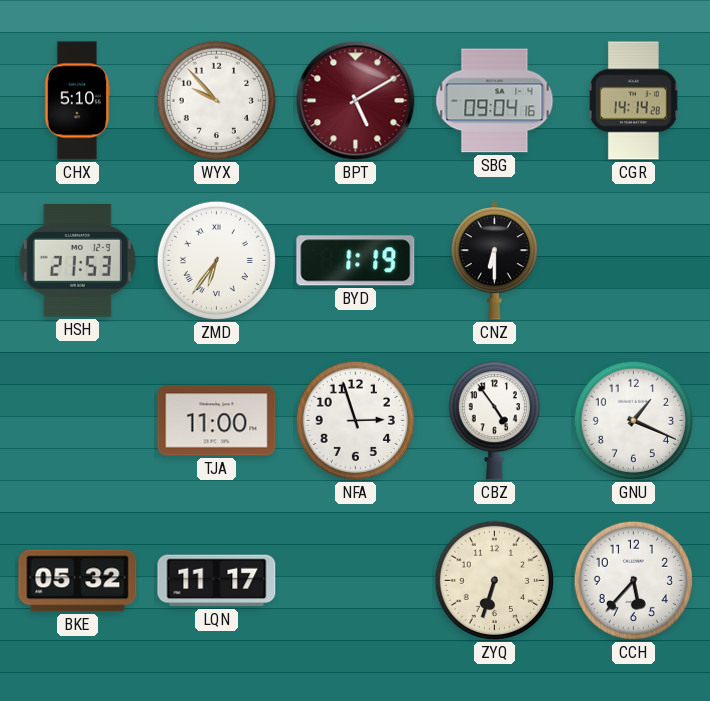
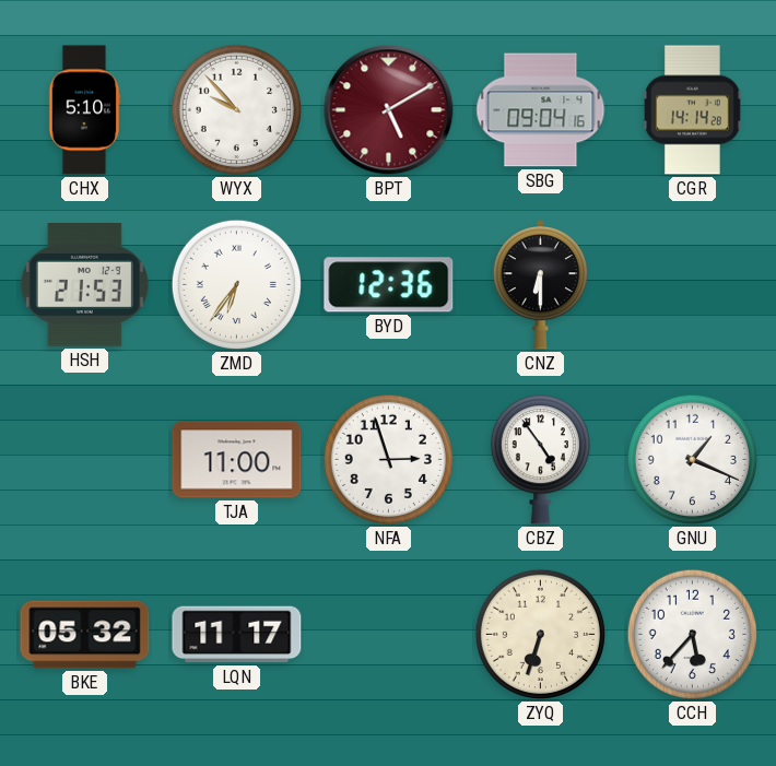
BYD: 1:19 -> 12:36 (389, 285)
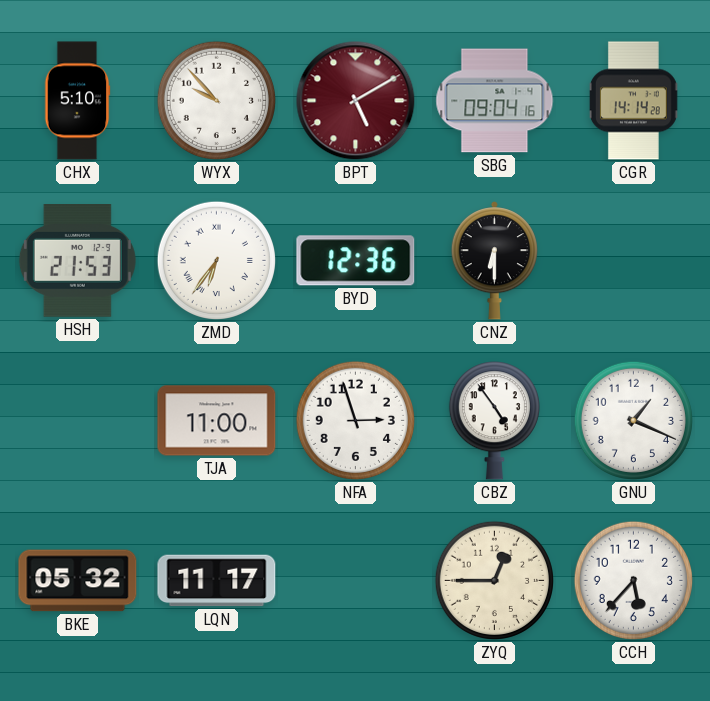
ZYQ: 6:33 -> 12:45 (494, 580)
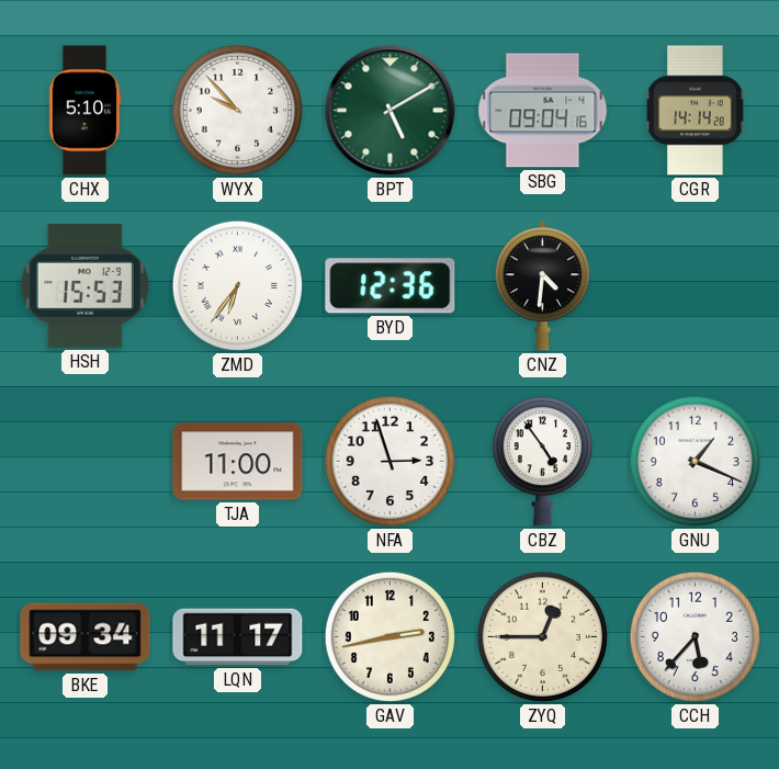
BPT dial: burgundy -> green (391, 111)
HSH: 21:53 -> 15:53 (84, 286)
CNZ: 6:30 -> 4:31 (542, 286)
BKE: 05:32 -> 09:34 (86, 637)
GAV: none -> 2:43 (390, 636)
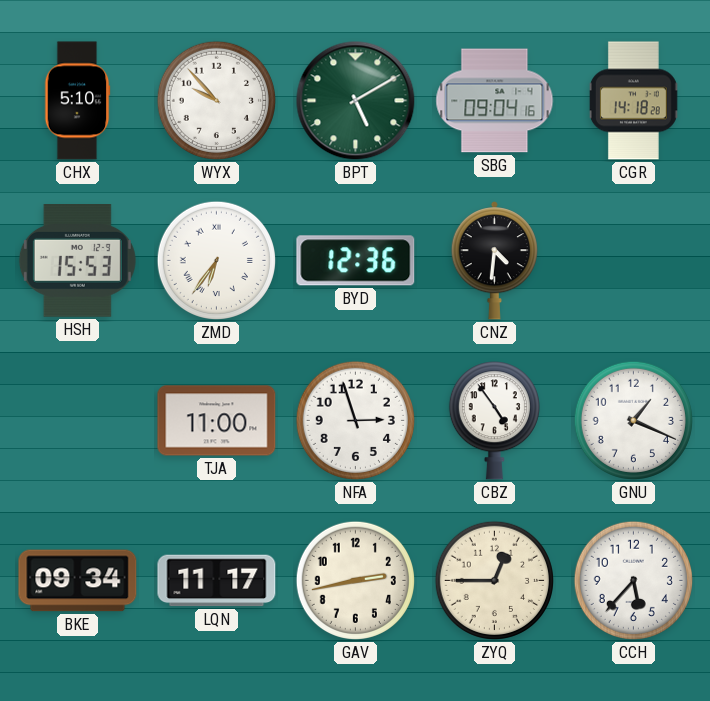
CGR: 14:14 -> 14:18 (633, 101)
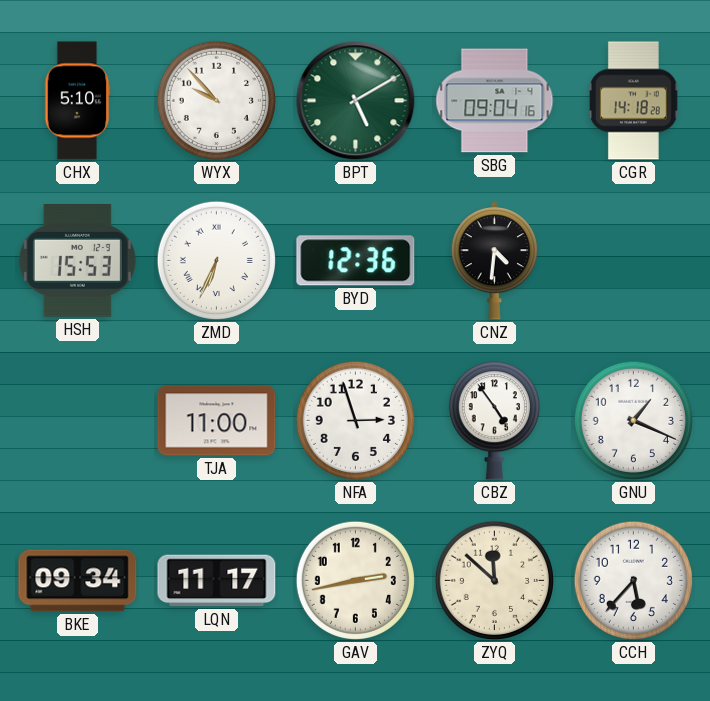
ZMD: 6:36 -> 6:34 (216, 260)
ZYQ: 12:45 -> 11:52 (494, 580)
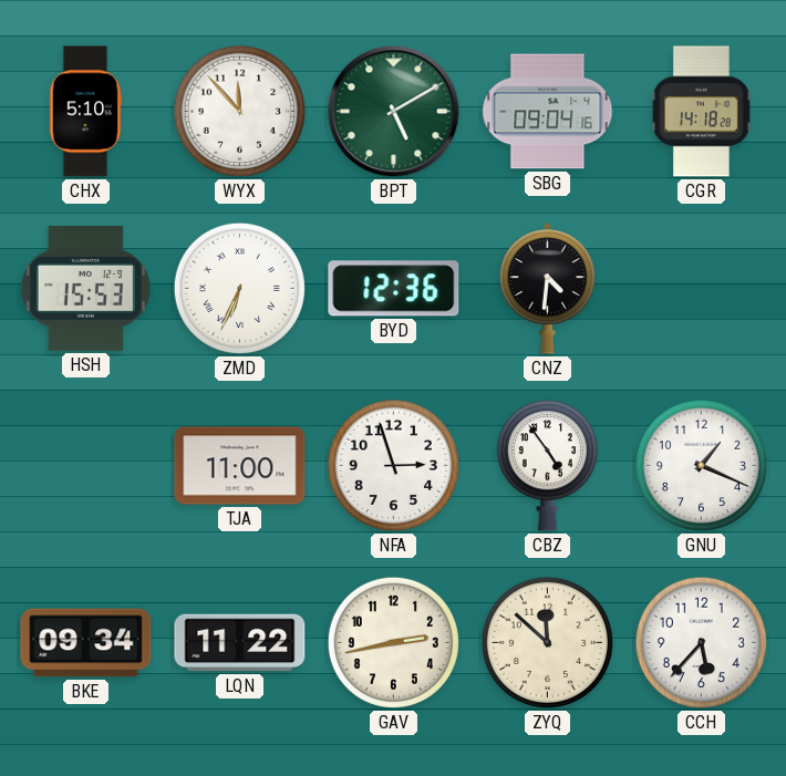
WYX: 9:53 -> 11:53 (239, 111)
LQN: 11:17 -> 11:22 (240, 643)
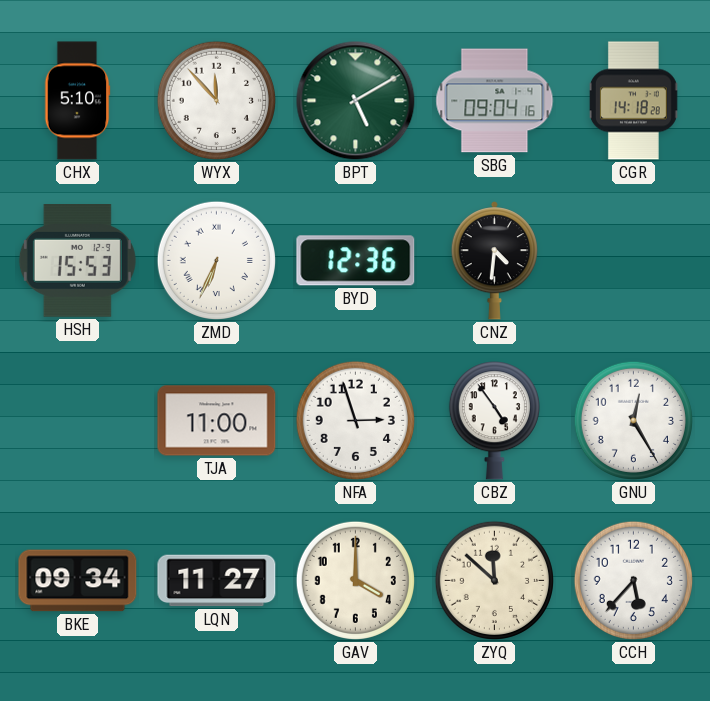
GNU: 1:19 -> 12:25 (633, 420)
LQN: 11:22 -> 11:27 (217, 581)
GAV: 2:43 -> 4:00 (355, 580)
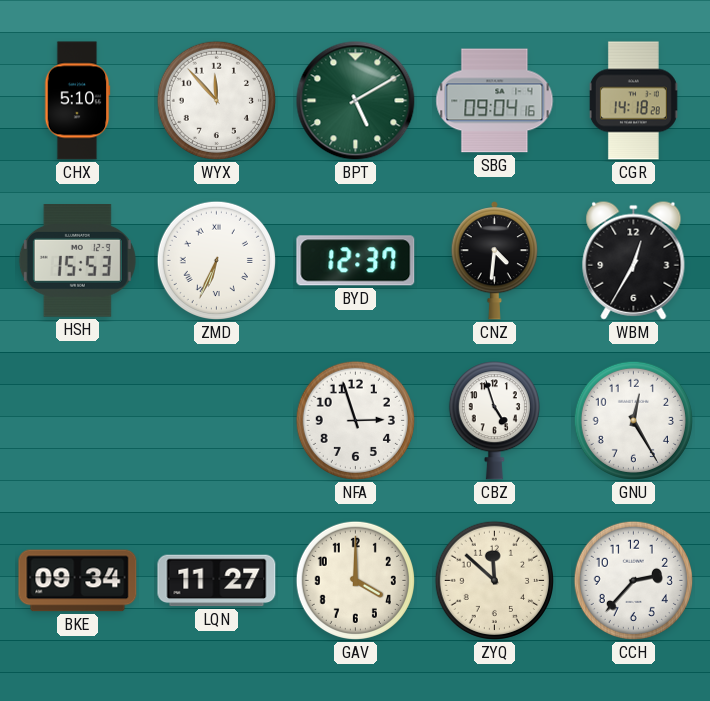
BYD: 12:36 -> 12:37 (356, 261)
WBM: none -> 12:35 (634, 260)
TJA: 11:00 -> none (217, 421)
CBZ: 4:54 -> 4:57 (494, 421)
CCH: 5:37 -> 2:37 (633, 580)
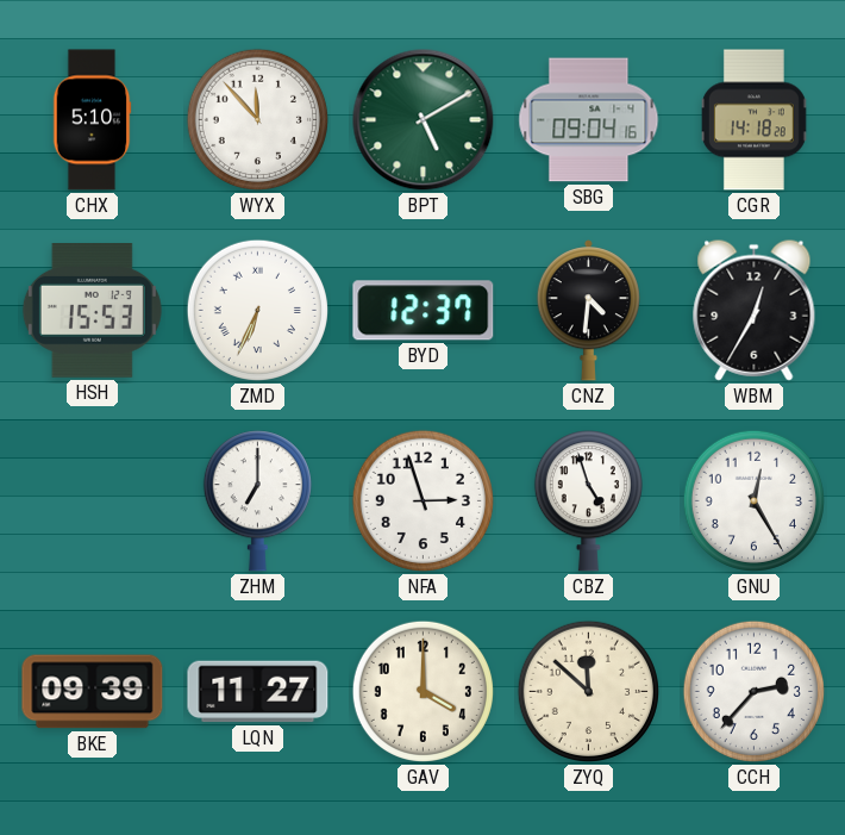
ZHM: none -> 7:00 (257, 501)
BKE: 09:34 -> 09:39 (93, 692)
